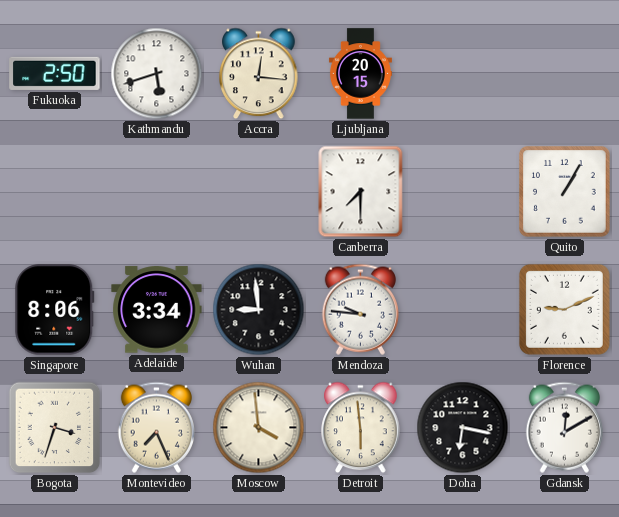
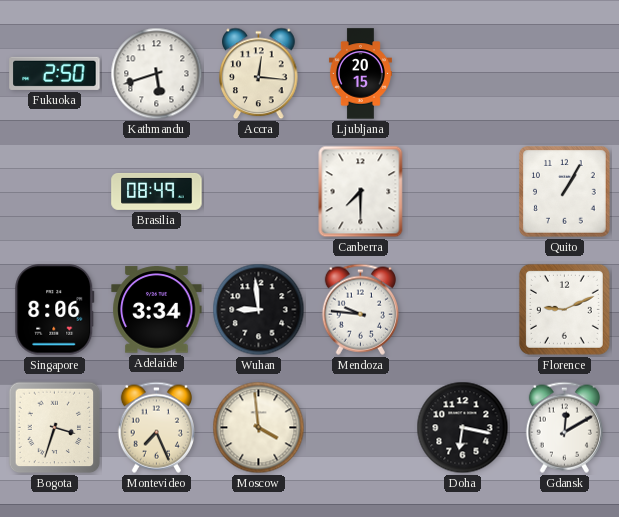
Brasilia: none -> 08:49 (157, 191)
Detroit: 5:59 -> none (361, 428)
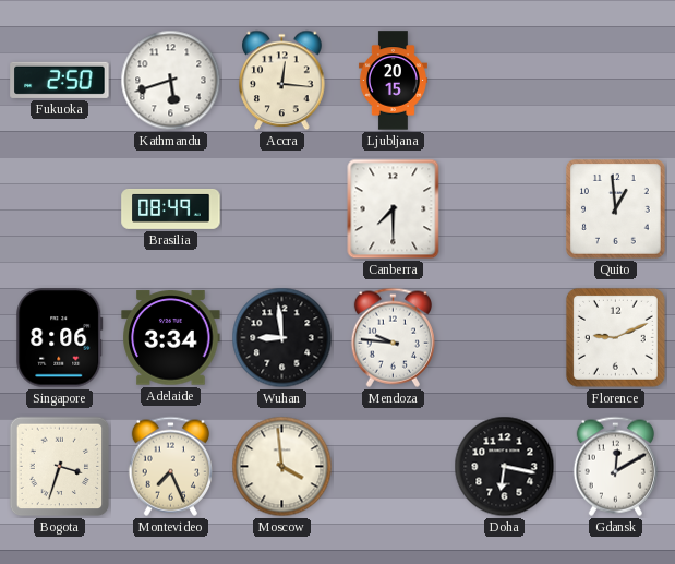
Quito: 1:05 -> 12:59 (616, 209)
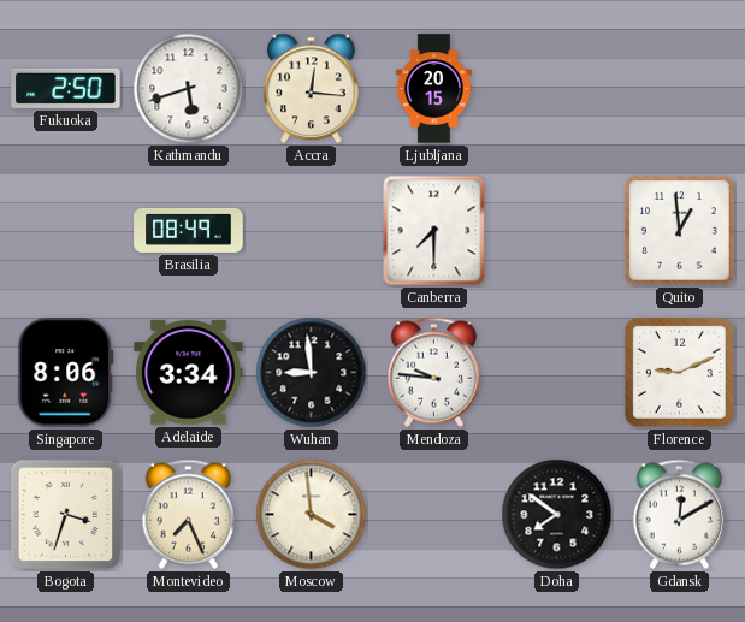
Doha: 6:17 -> 7:51 (557, 515)
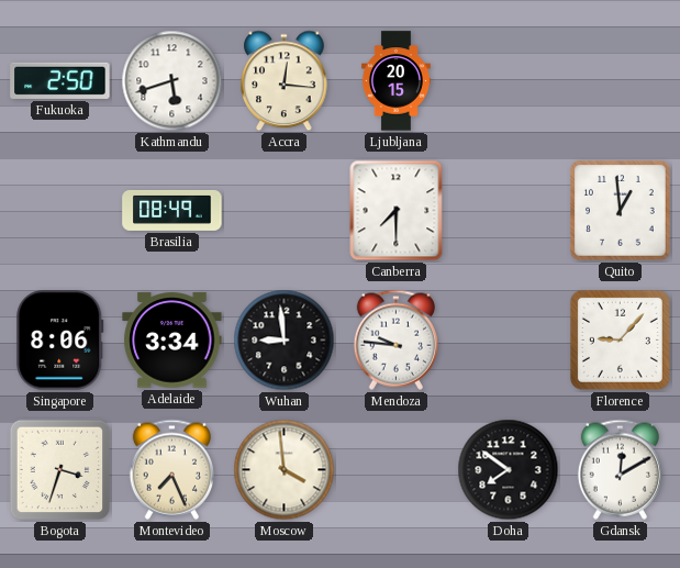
Florence: 9:11 -> 9:07 (620, 339)
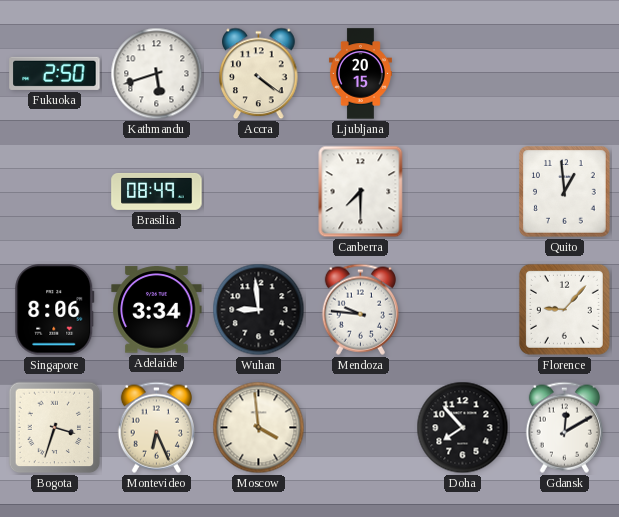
Accra: 12:16 -> 4:21 (259, 74)
Montevideo: 7:26 -> 6:26 (156, 427)
Doha: 7:51 -> 7:53 (463, 428)
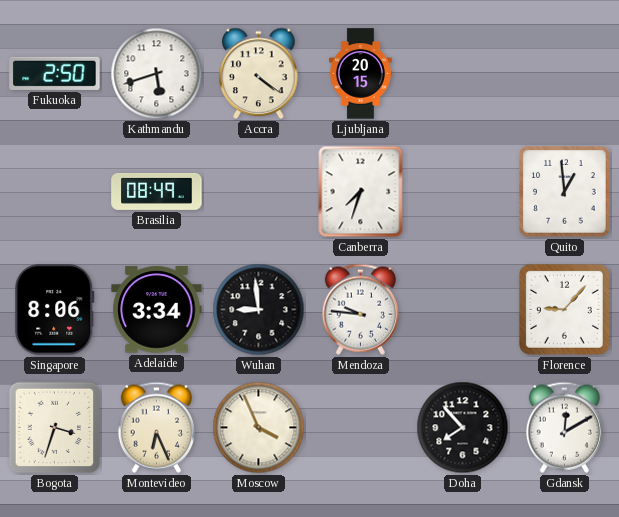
Canberra: 7:30 -> 7:33 (361, 192)
Moscow: 3:59 -> 3:56 (259, 428)
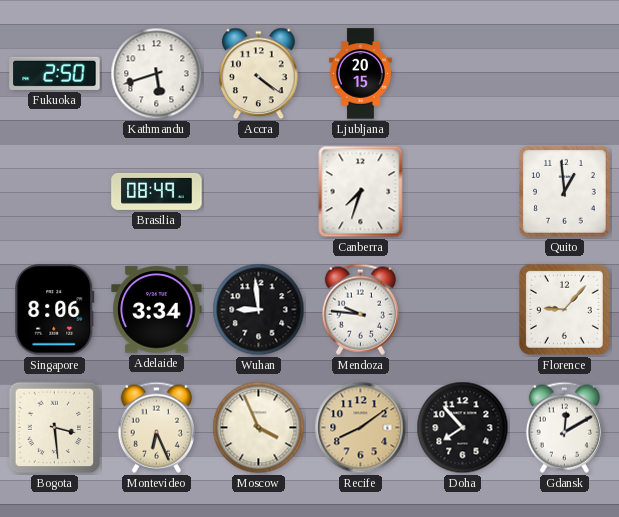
Bogota: 3:33 -> 3:29 (55, 428)
Recife: none -> 8:09 (361, 428)
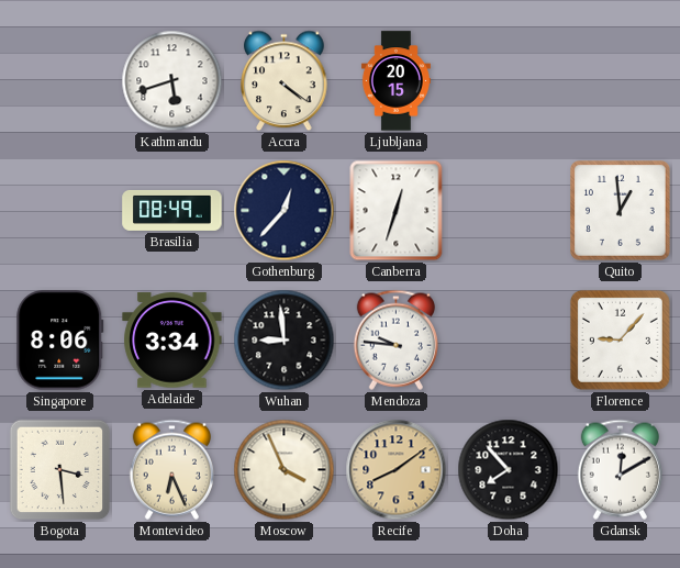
Fukuoka: 2:50 -> none (55, 73)
Gothenburg: none -> 12:37 (285, 211)
Canberra: 7:33 -> 12:33 (397, 211)
